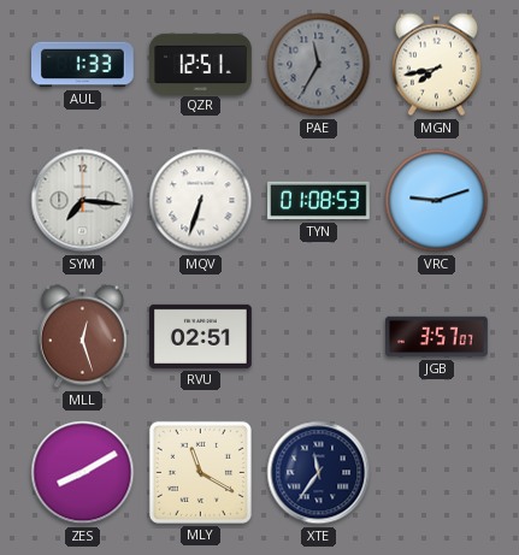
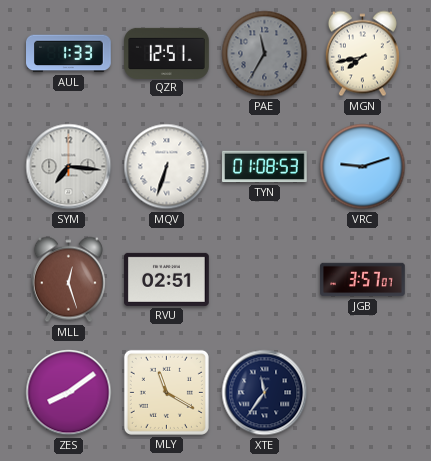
ZES: 8:10 -> 8:09 (69, 393)
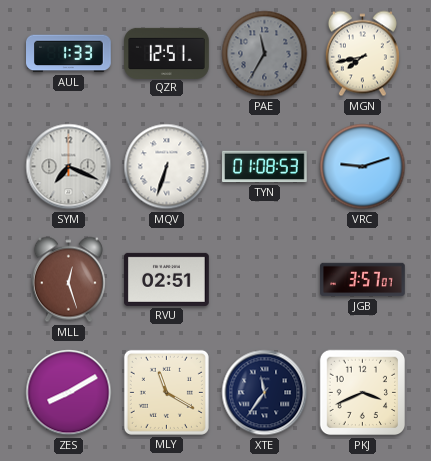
SYM: 7:16 -> 7:19 (69, 167)
ZES: 8:09 -> 8:10 (69, 393)
PKJ: none -> 3:41 (363, 393)
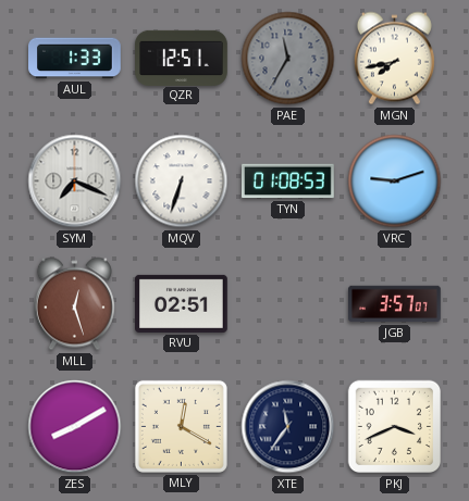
MLY: 11:20 -> 12:20 (181, 426)
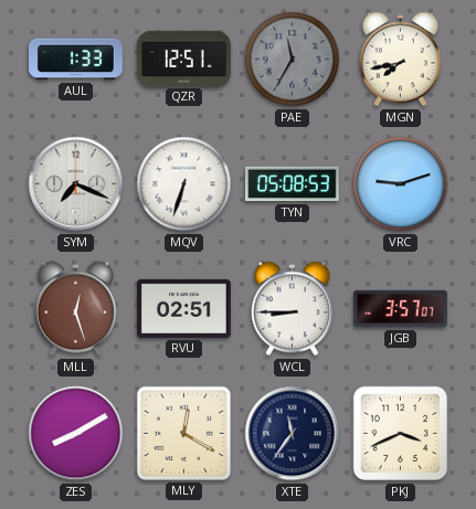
TYN: 01:08 -> 05:08 (293, 184)
WCL: none -> 8:45 (292, 309)
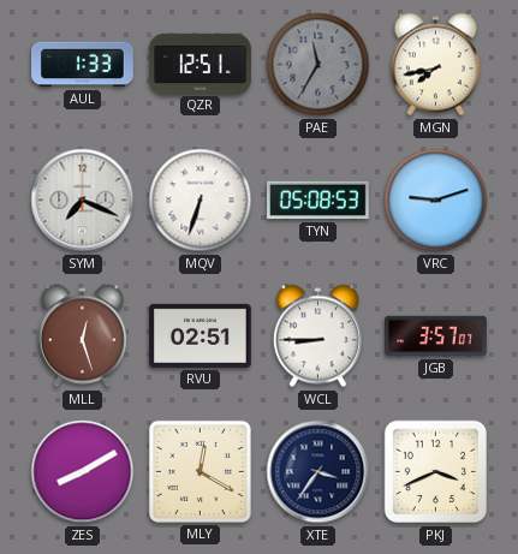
XTE: 11:36 -> 3:36 (318, 472)
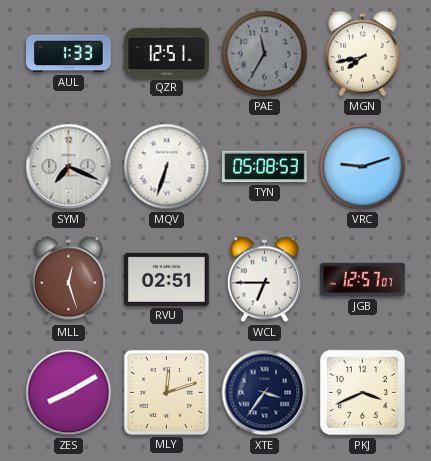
WCL: 8:45 -> 6:45 (264, 280)
JGB: 3:57 -> 12:57 (363, 280)
MLY: 12:20 -> 12:12 (166, 392)
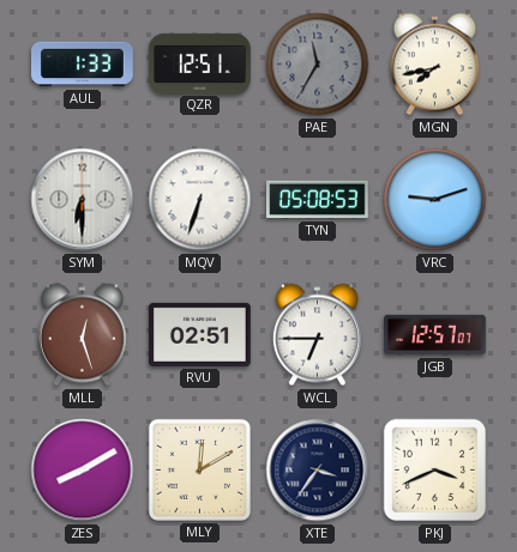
SYM: 7:19 -> 6:30 (83, 200)
MLY: 12:12 -> 12:10 (199, 469)
